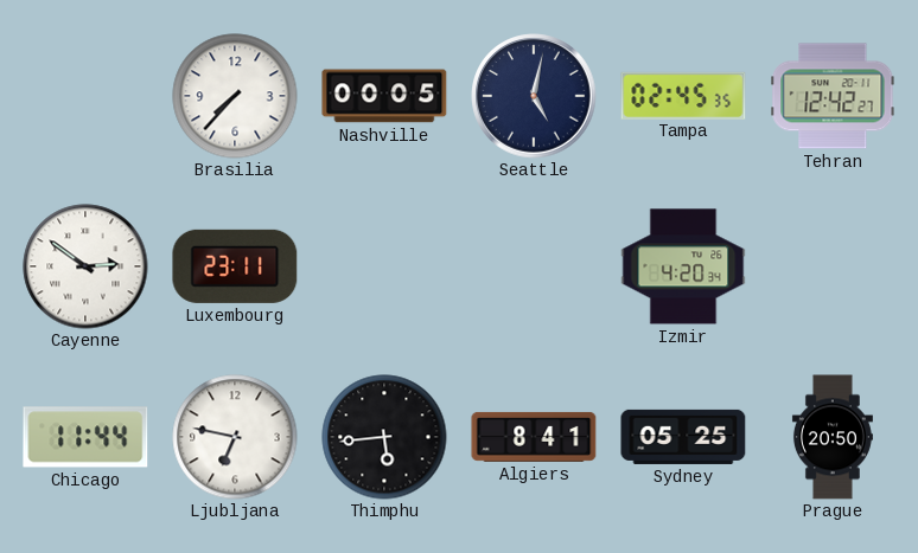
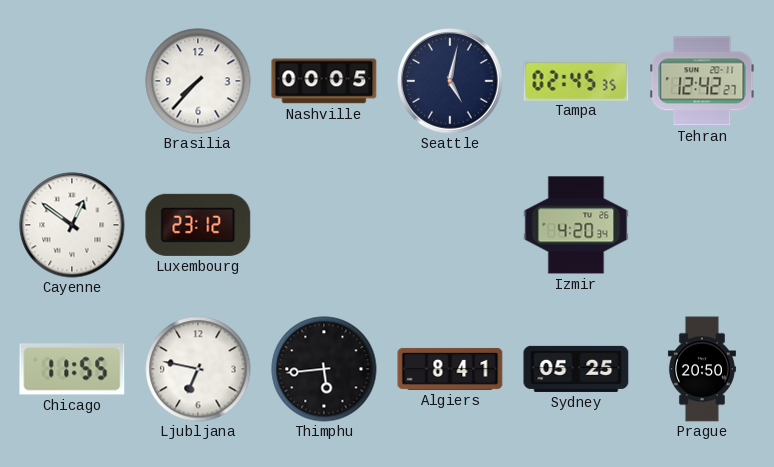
Cayenne: 2:51 -> 12:51 (72, 225)
Luxembourg: 23:11 -> 23:12 (198, 225)
Chicago: 11:44 -> 11:55 (72, 369)
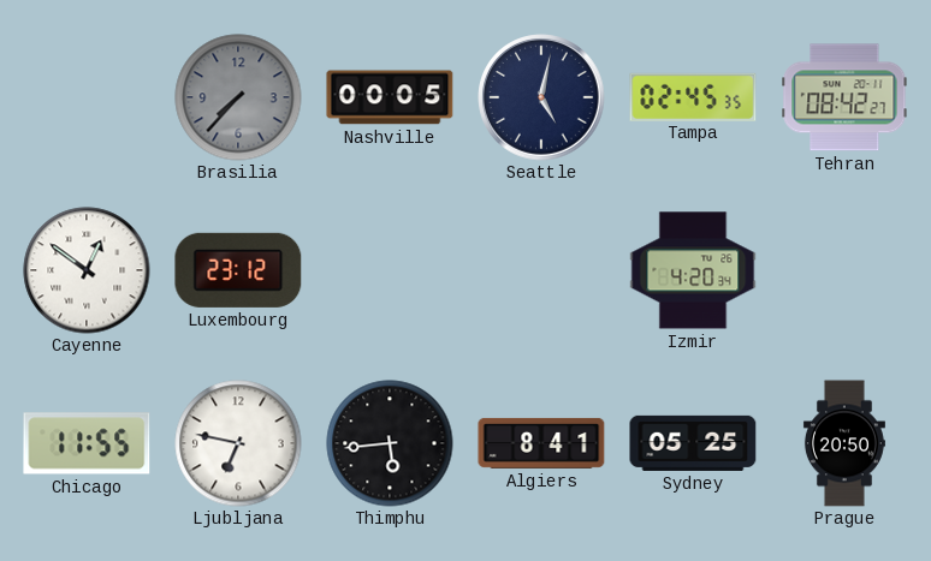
Brasilia dial: white -> grey (238, 97)
Tehran: 12:42 -> 08:42 (844, 97)
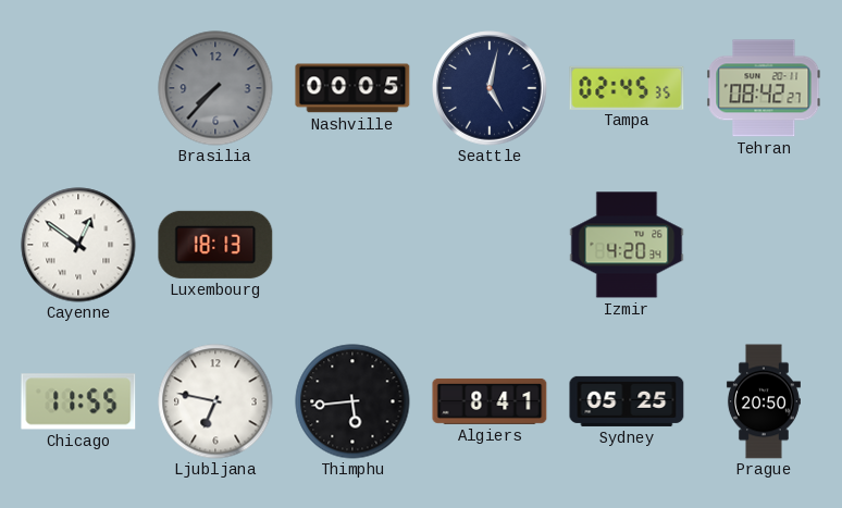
Luxembourg: 23:12 -> 18:13 (215, 245)
